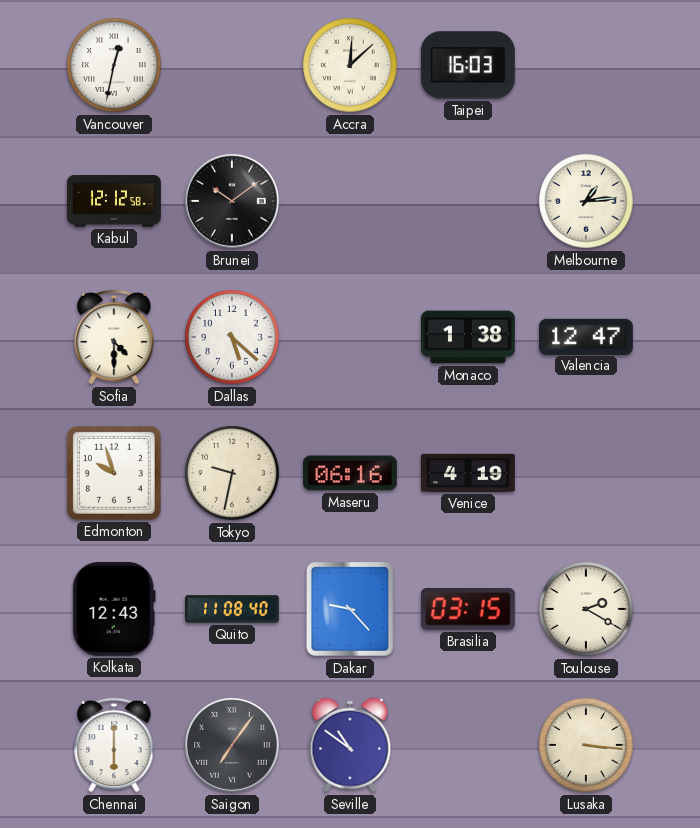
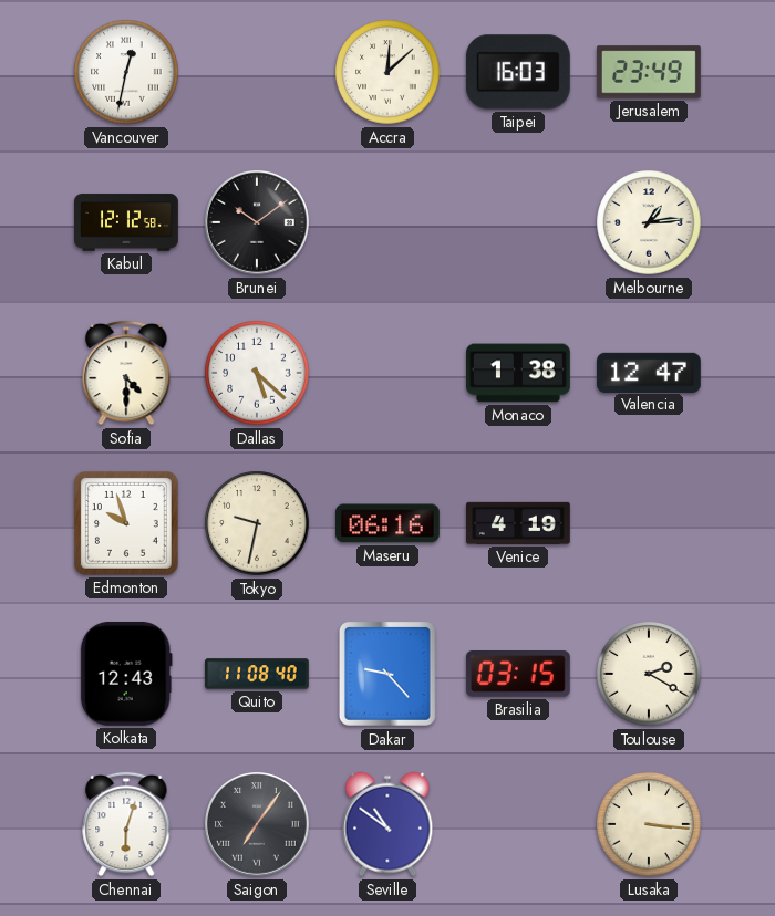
Jerusalem: none -> 23:49 (649, 72)
Chennai: 6:00 -> 6:03 (126, 824)
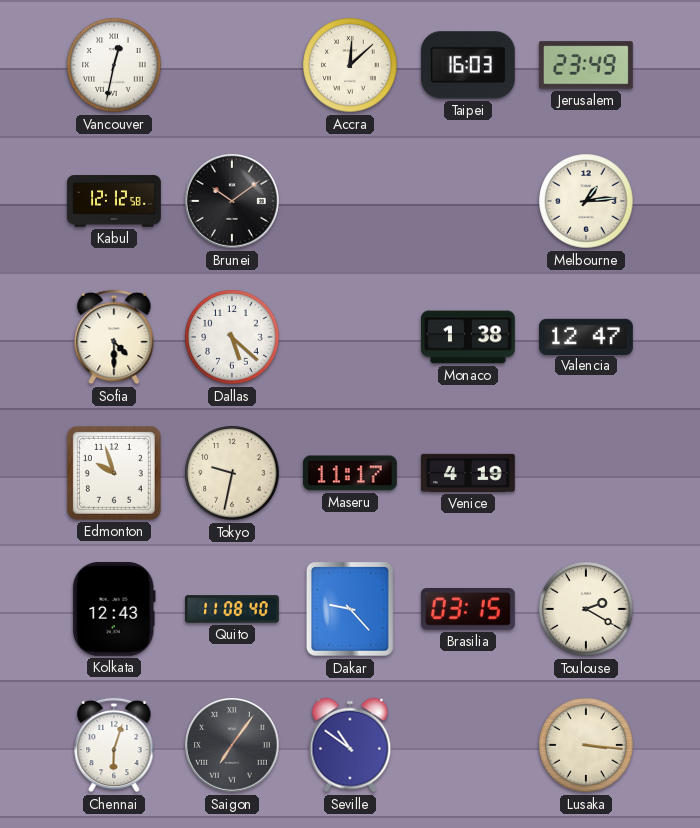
Maseru: 06:16 -> 11:17 (350, 473)
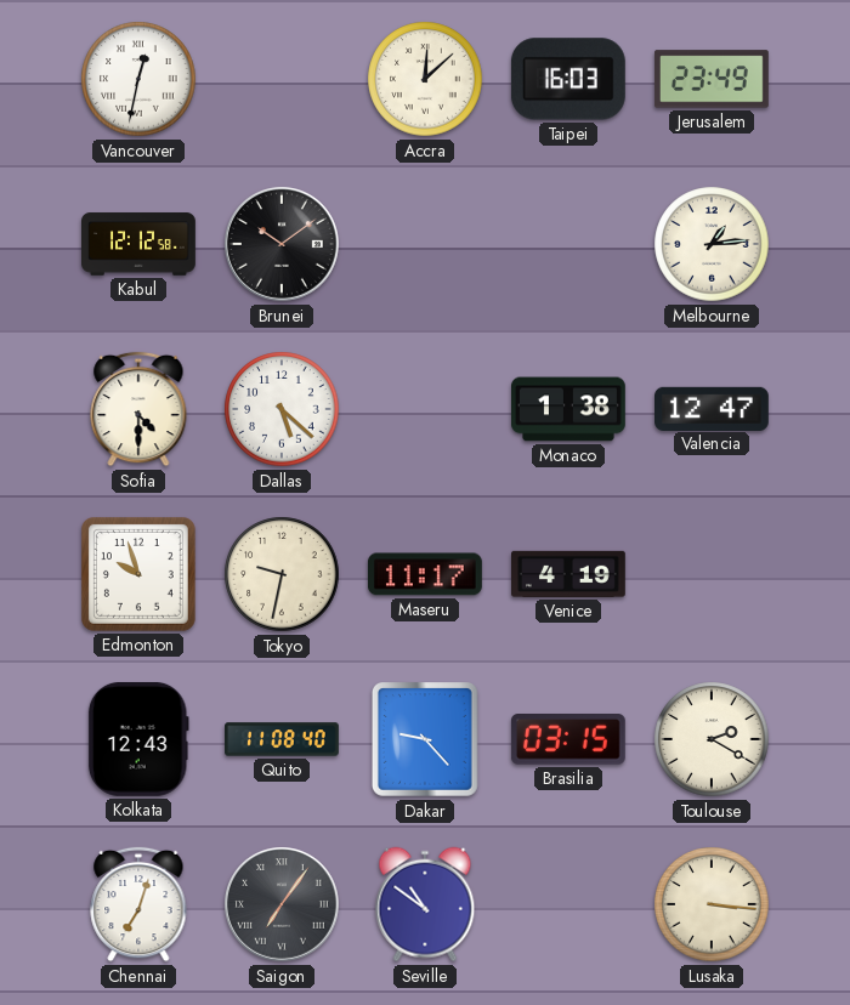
Chennai: 6:03 -> 7:03 (138, 904)
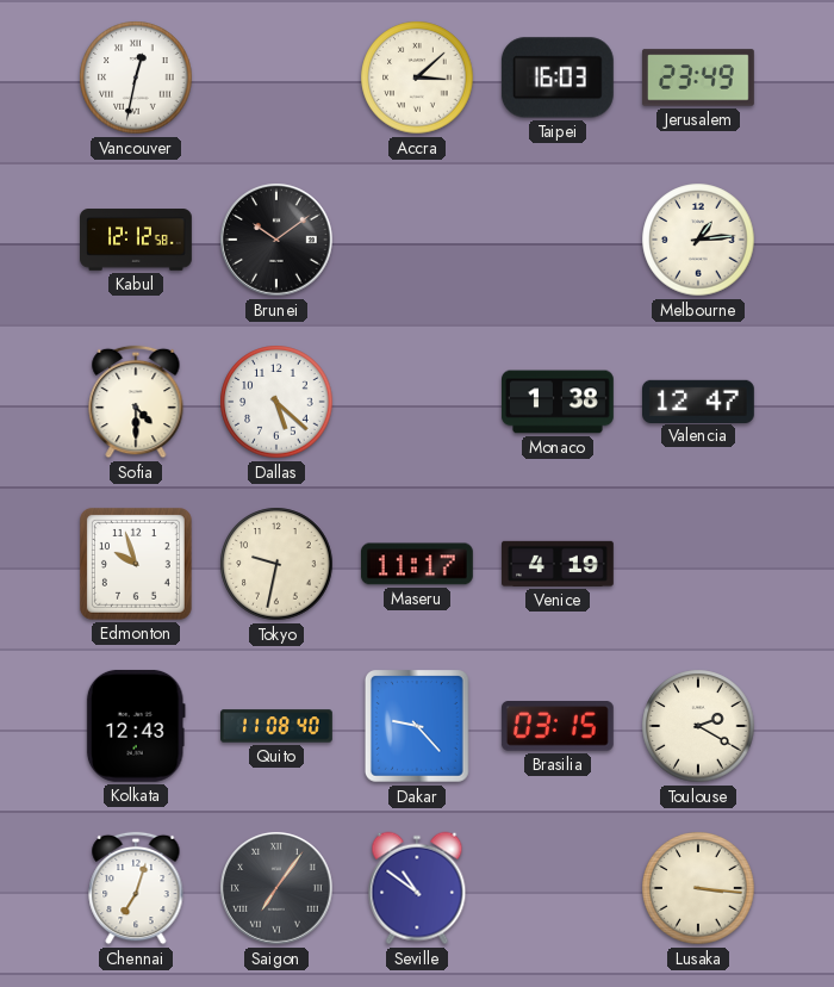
Accra: 12:08 -> 3:08 (417, 77)
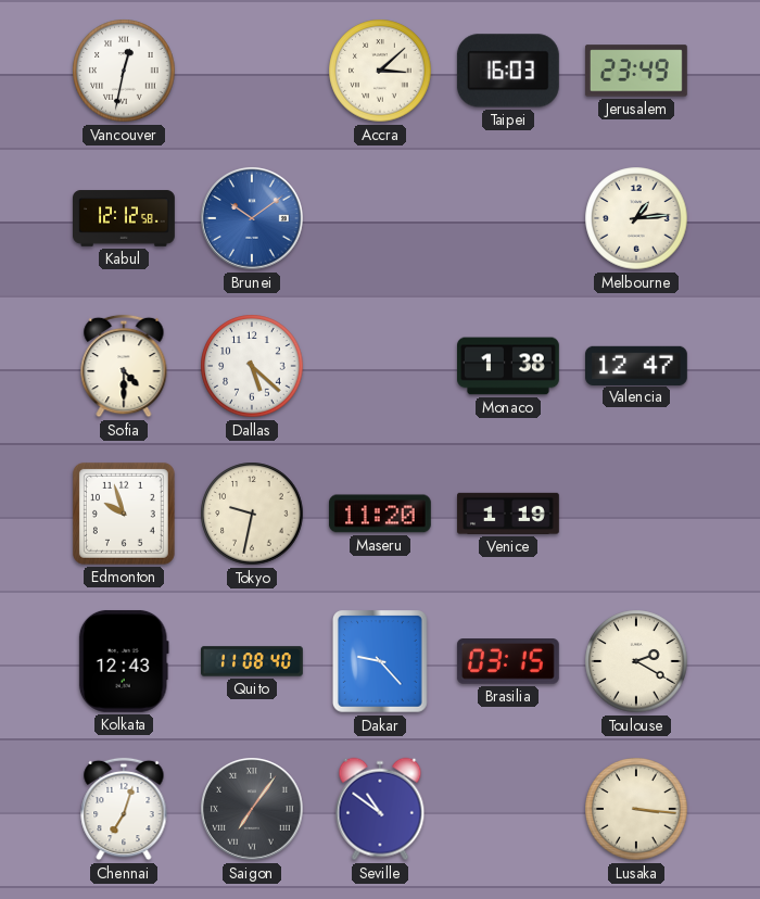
Brunei dial: black -> blue (253, 219)
Maseru: 11:17 -> 11:20 (380, 514)
Venice: 4:19 -> 1:19 (509, 514)
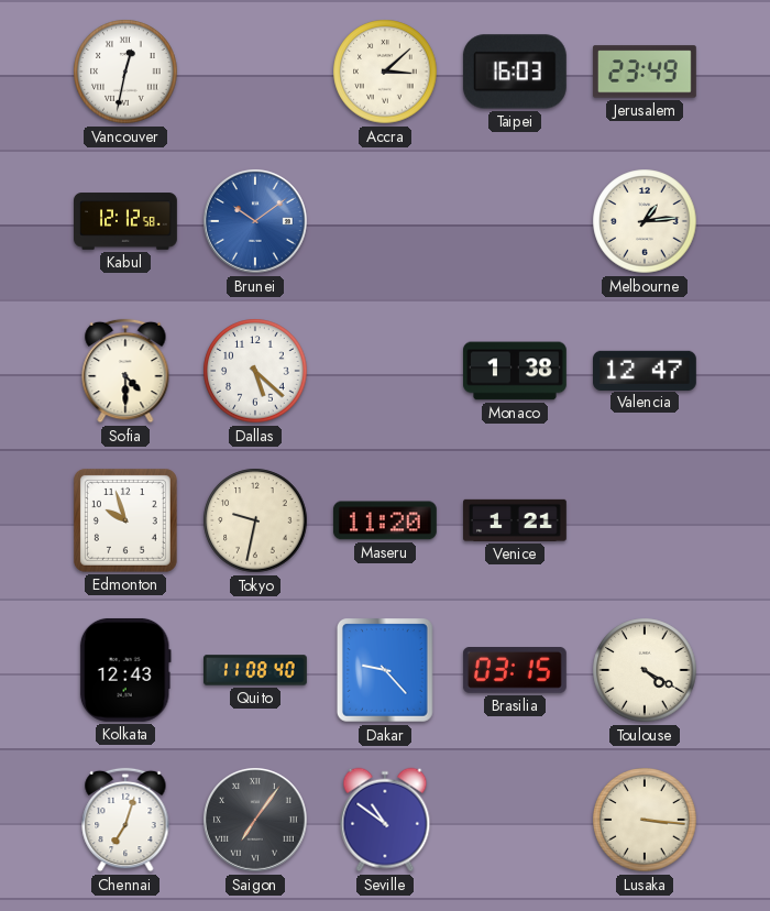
Venice: 1:19 -> 1:21 (516, 520)
Toulouse: 2:20 -> 4:20 (645, 670)
